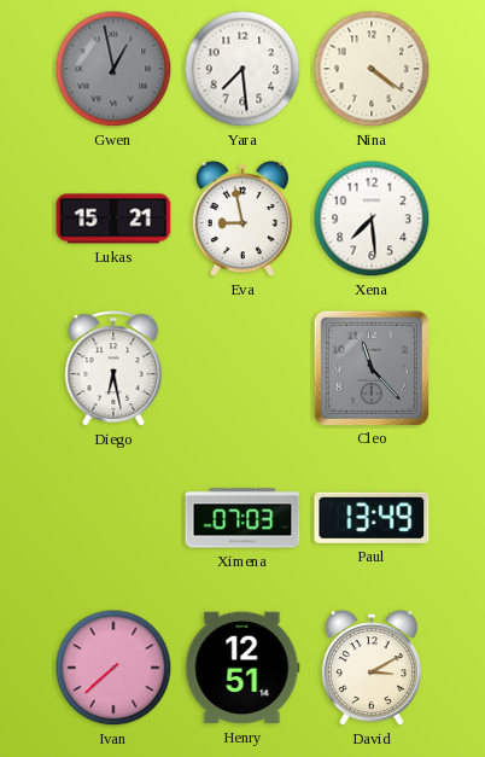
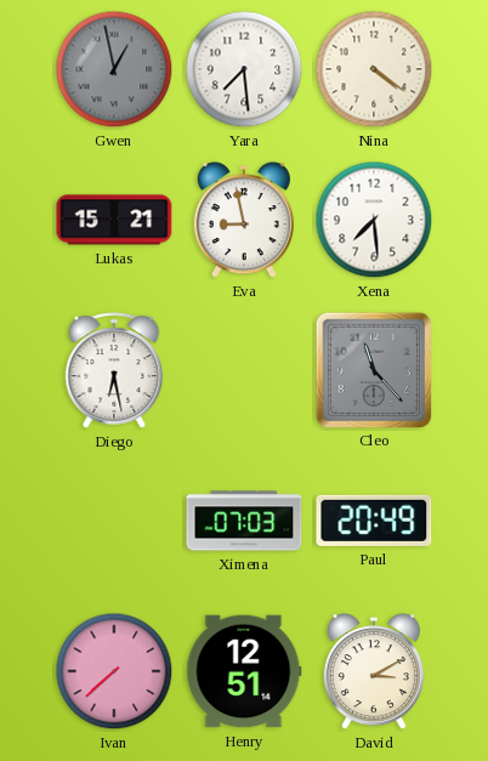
Paul: 13:49 -> 20:49 (374, 521)
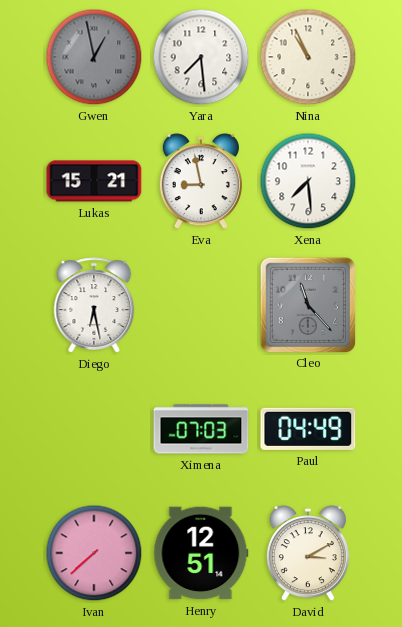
Nina: 4:21 -> 10:56 (308, 57)
Paul: 20:49 -> 04:49 (308, 429)
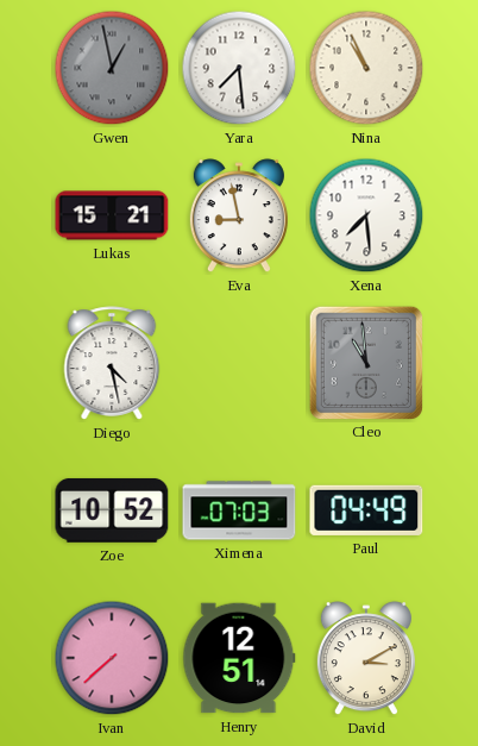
Diego: 6:28 -> 4:28 (112, 363)
Cleo: 11:23 -> 10:59 (365, 362)
Zoe: none -> 10:52 (112, 510)
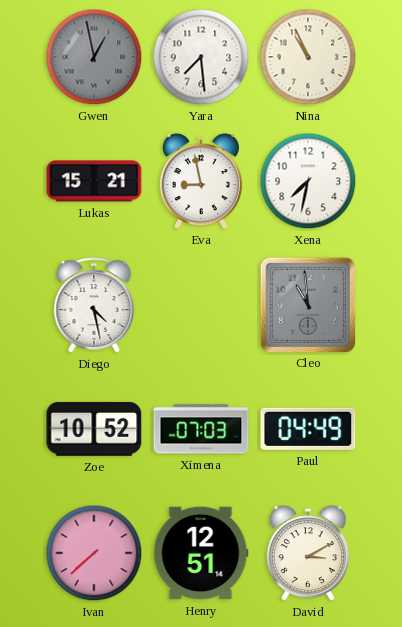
Xena: 7:29 -> 7:32 (308, 181)
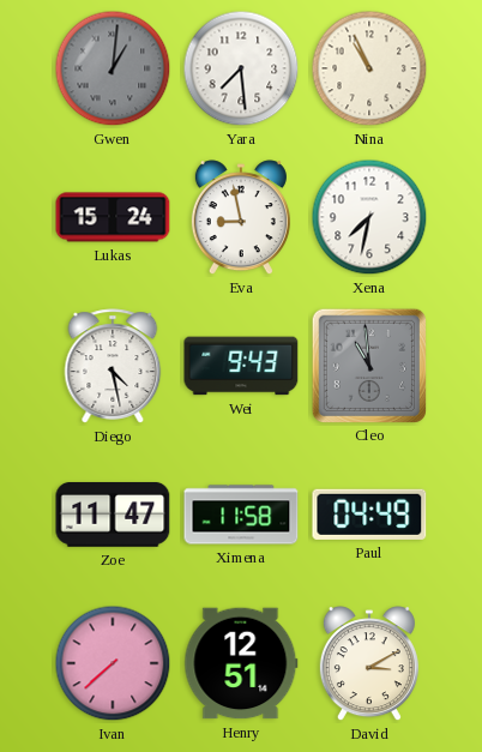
Gwen: 12:58 -> 1:01 (113, 68)
Lukas: 15:21 -> 15:24 (113, 217)
Wei: none -> 9:43 (241, 366)
Zoe: 10:52 -> 11:47 (113, 515)
Ximena: 07:03 -> 11:58 (241, 515)
